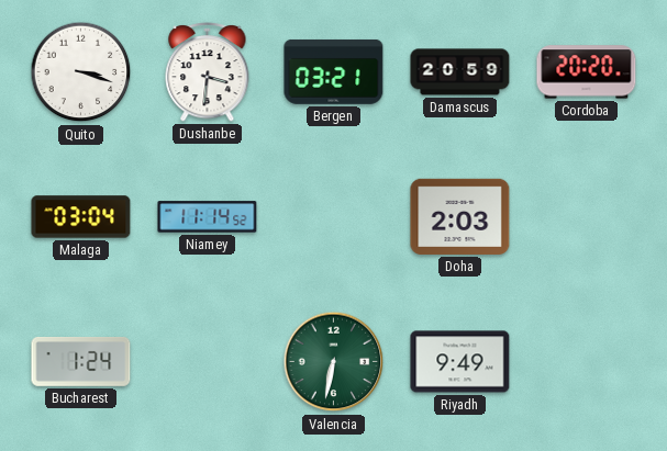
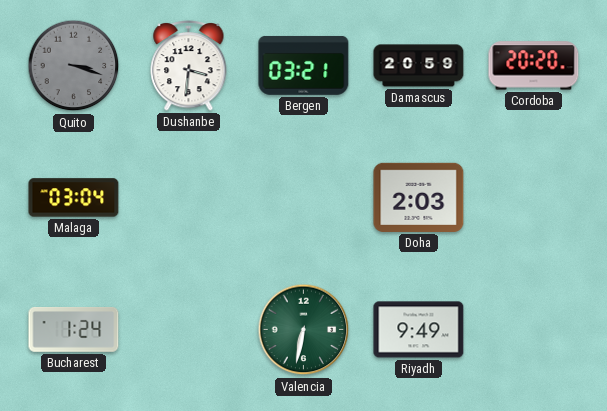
Quito dial: white -> grey (74, 66)
Niamey: 11:14 -> none (208, 217)
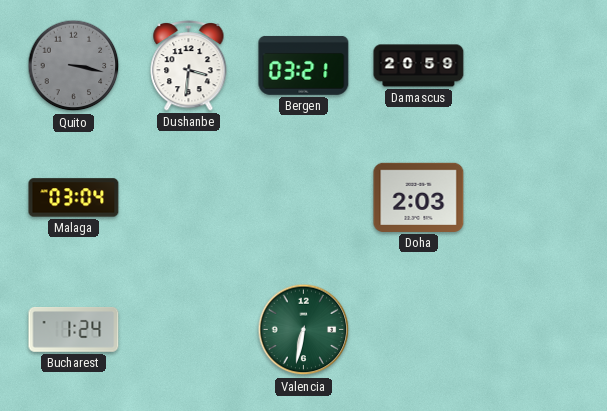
Quito: 3:18 -> 3:17 (74, 66)
Cordoba: 20:20 -> none (534, 66)
Riyadh: 9:49 -> none (419, 330)
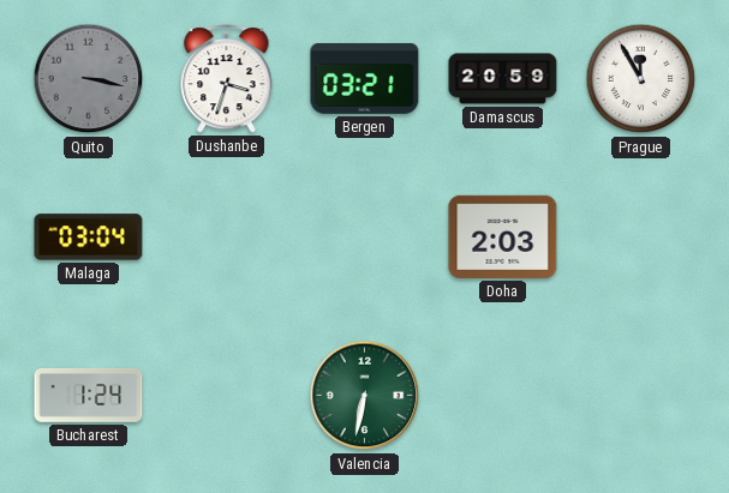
Dushanbe: 3:31 -> 3:33 (227, 78)
Prague: none -> 11:55 (641, 79)
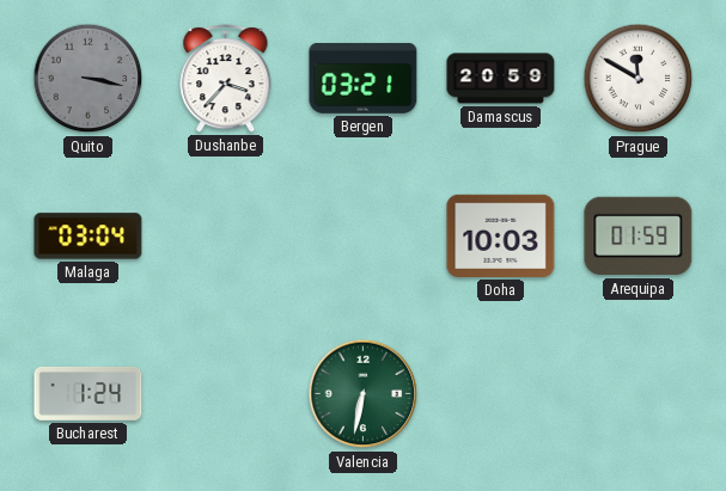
Dushanbe: 3:33 -> 3:37 (226, 78)
Prague: 11:55 -> 11:50 (639, 79)
Doha: 2:03 -> 10:03 (501, 235)
Arequipa: none -> 01:59 (639, 237)
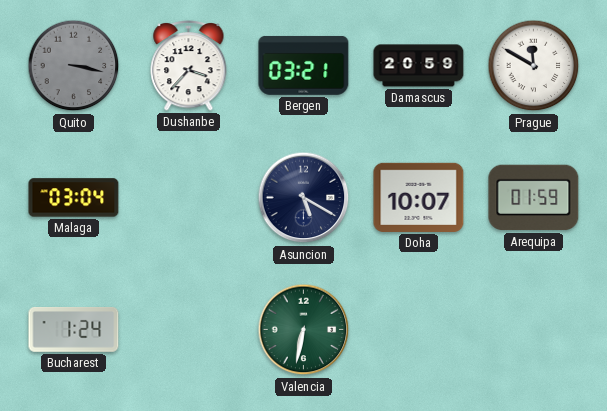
Asuncion: none -> 5:20 (304, 198)
Doha: 10:03 -> 10:07 (419, 197)
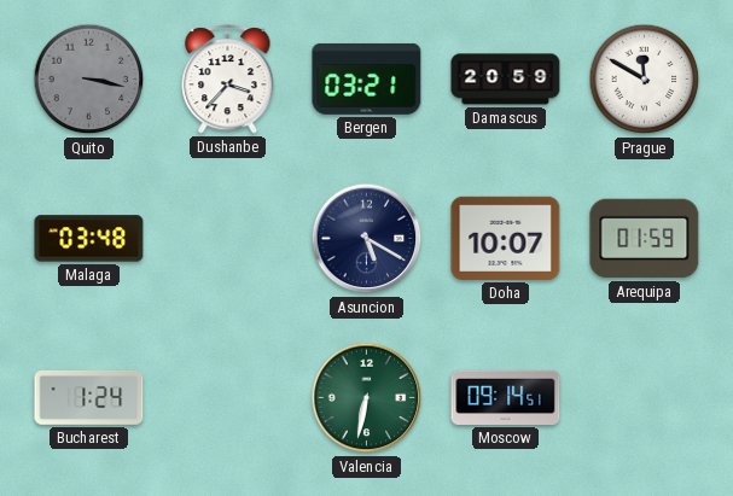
Malaga: 03:04 -> 03:48 (89, 239)
Moscow: none -> 09:14 (506, 397)
